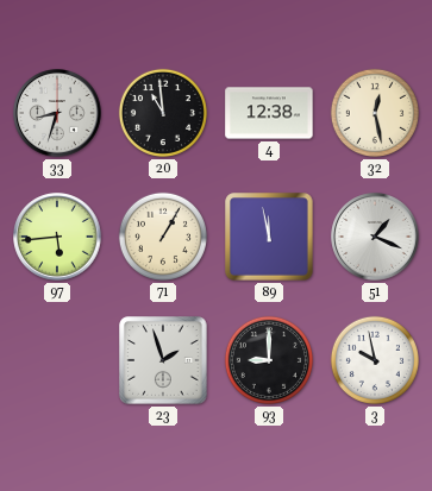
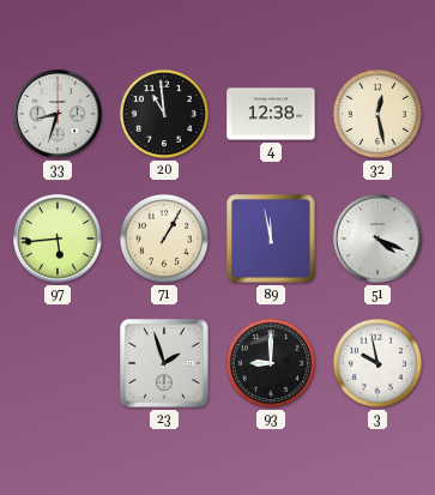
51: 1:19 -> 4:19 (377, 239)
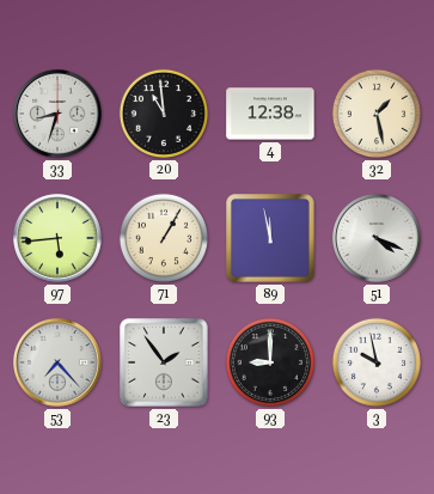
32: 12:28 -> 1:28 (377, 114)
53: none -> 7:23 (57, 362)
23: 1:57 -> 1:54 (164, 362)
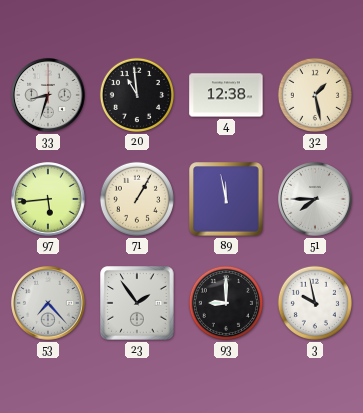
51: 4:19 -> 7:45 (315, 199)
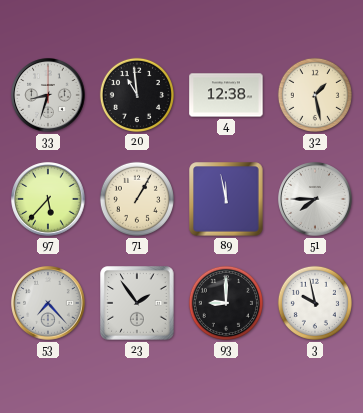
97: 5:44 -> 5:37 (48, 199)
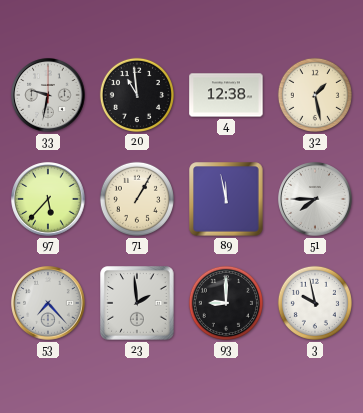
33: 8:33 -> 9:32 (48, 95)
23: 1:54 -> 1:59 (137, 303)
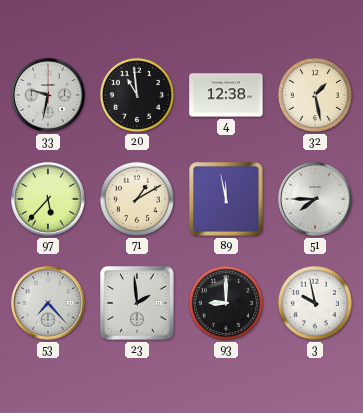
71: 1:05 -> 1:10 (137, 199)
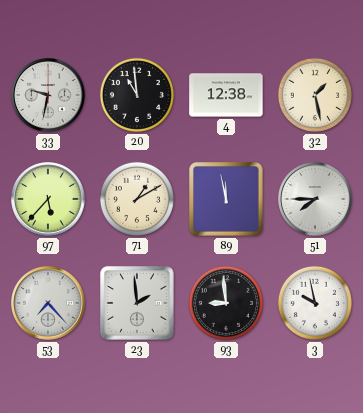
93: 9:00 -> 8:59 (226, 303)
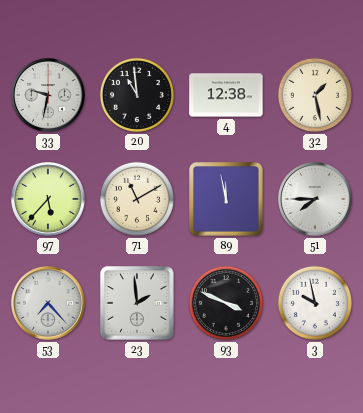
71: 1:10 -> 11:10 (137, 199)
93: 8:59 -> 3:49 (226, 303)
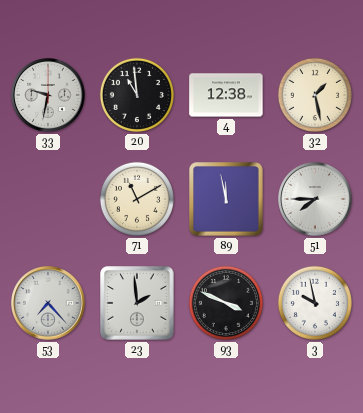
97: 5:37 -> none (48, 199)
